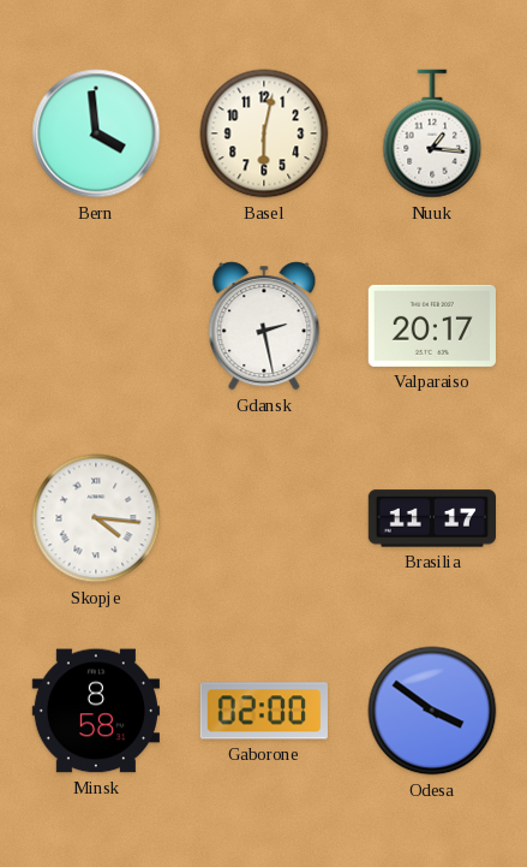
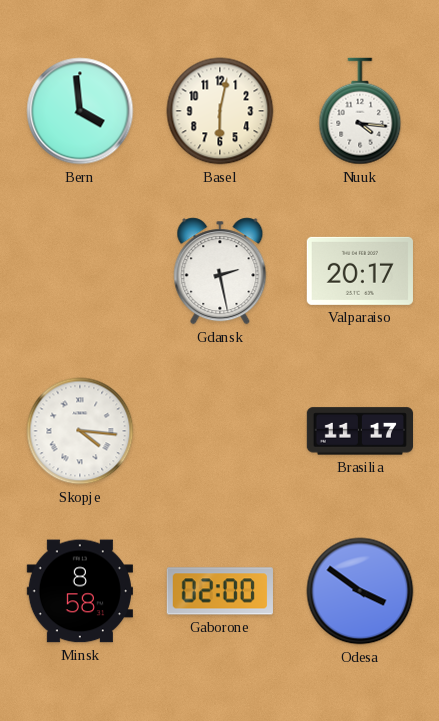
Nuuk: 1:16 -> 4:16 (360, 111)
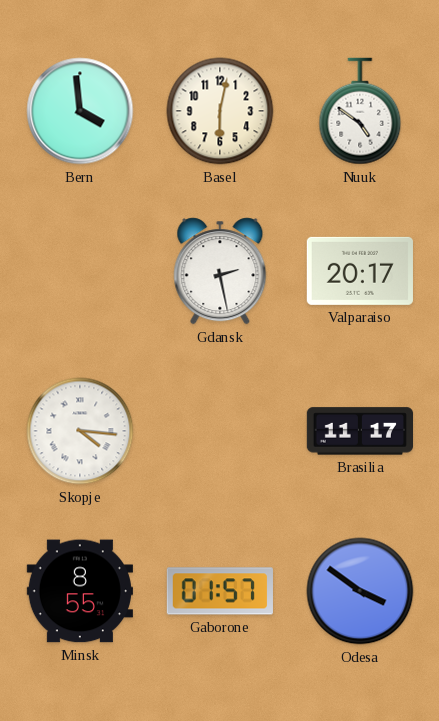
Nuuk: 4:16 -> 4:51 (360, 111)
Minsk: 8:58 -> 8:55 (80, 591)
Gaborone: 02:00 -> 01:57 (220, 591)
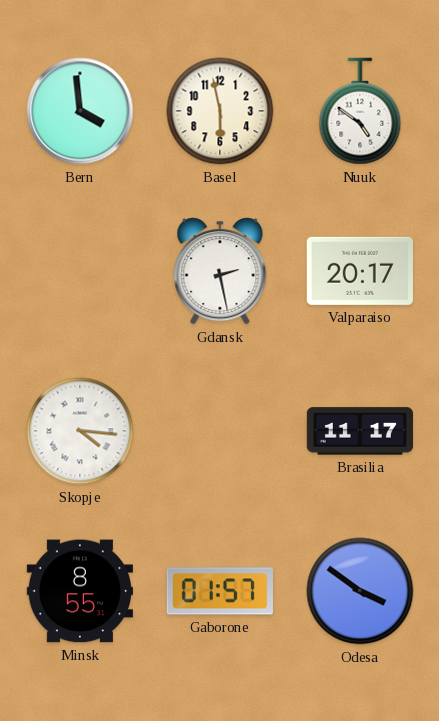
Basel: 6:02 -> 5:58 (220, 111)
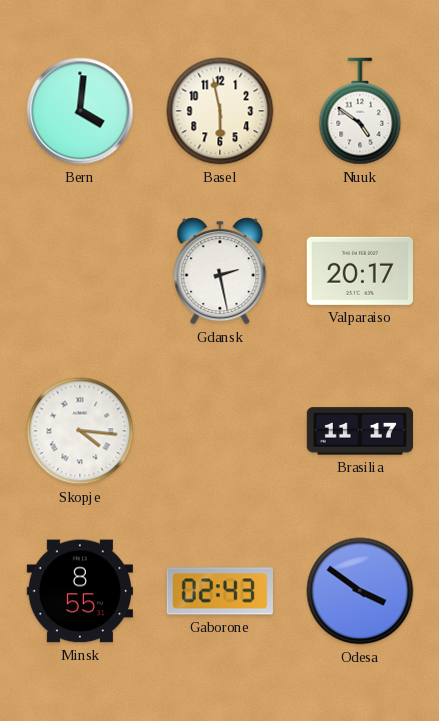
Bern: 3:59 -> 4:01 (80, 111)
Gaborone: 01:57 -> 02:43 (220, 591)
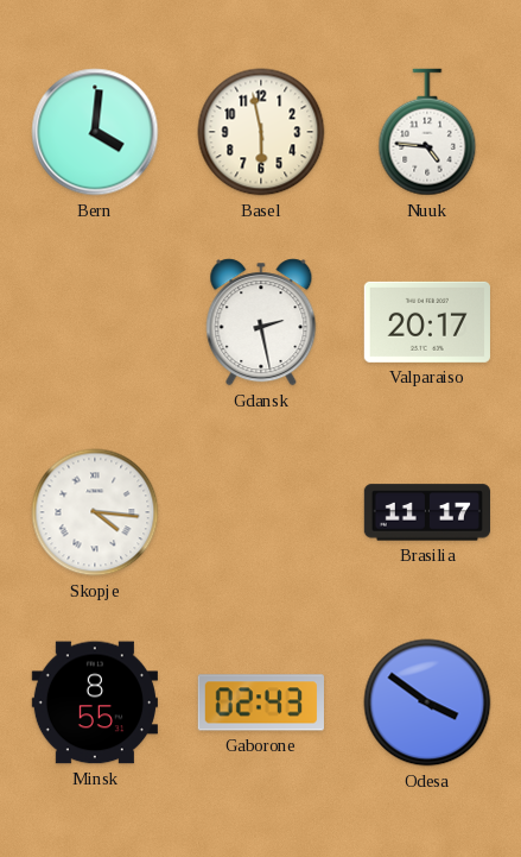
Nuuk: 4:51 -> 4:46 (427, 132)
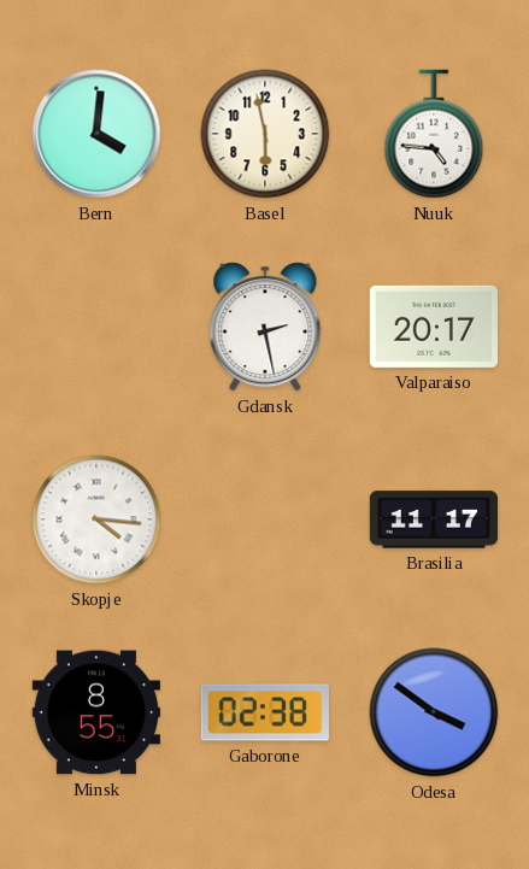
Gaborone: 02:43 -> 02:38 (265, 712)
